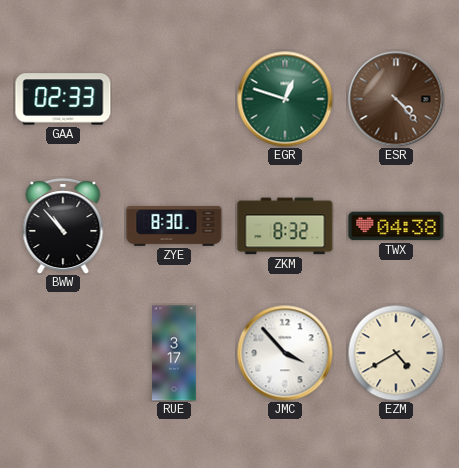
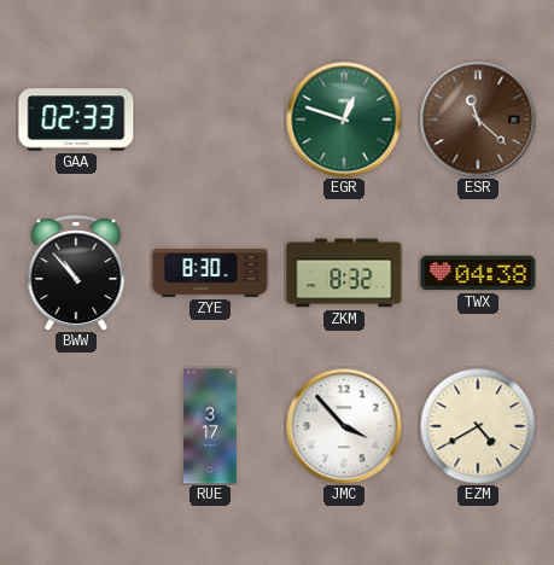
ESR: 4:23 -> 11:22 (478, 120)
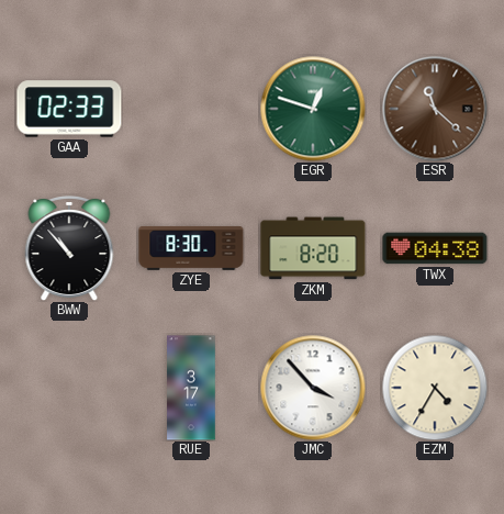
ZKM: 8:32 -> 8:20 (313, 248)
EZM: 4:40 -> 4:35 (435, 388)
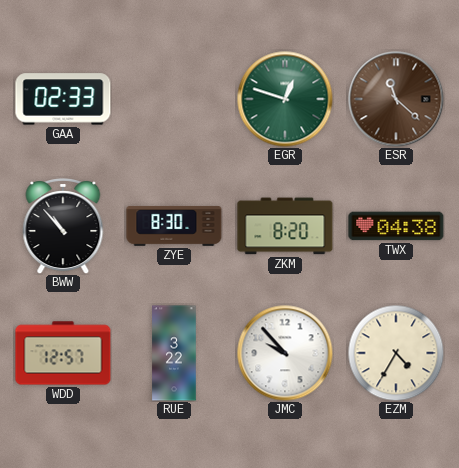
WDD: none -> 12:57 (63, 353)
RUE: 3:17 -> 3:22 (174, 353)
JMC: 3:53 -> 9:53 (285, 353)
